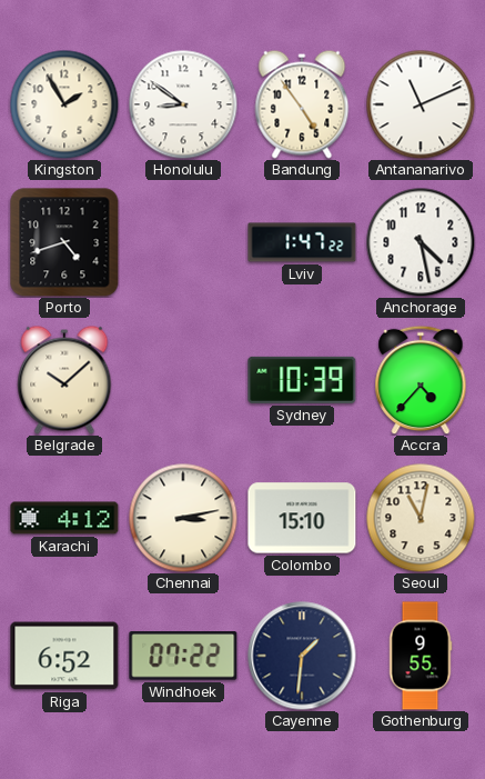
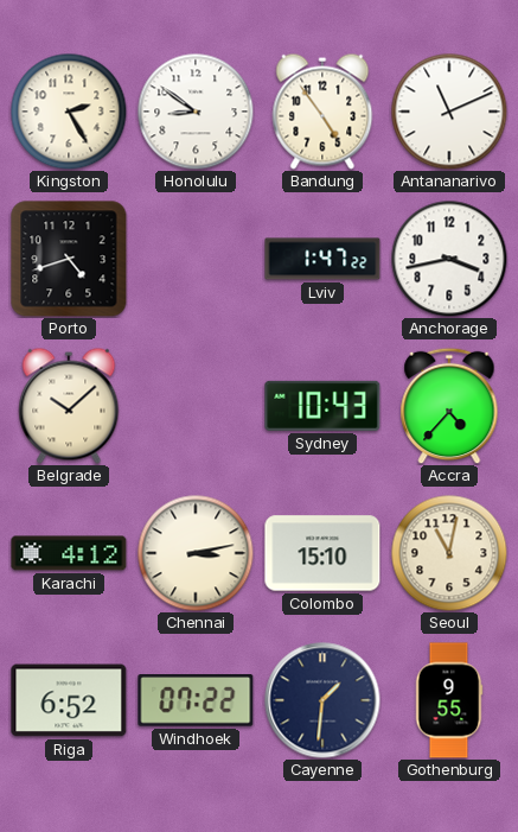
Kingston: 1:55 -> 2:25 (69, 112)
Anchorage: 4:28 -> 3:43 (449, 259)
Sydney: 10:39 -> 10:43 (322, 406)
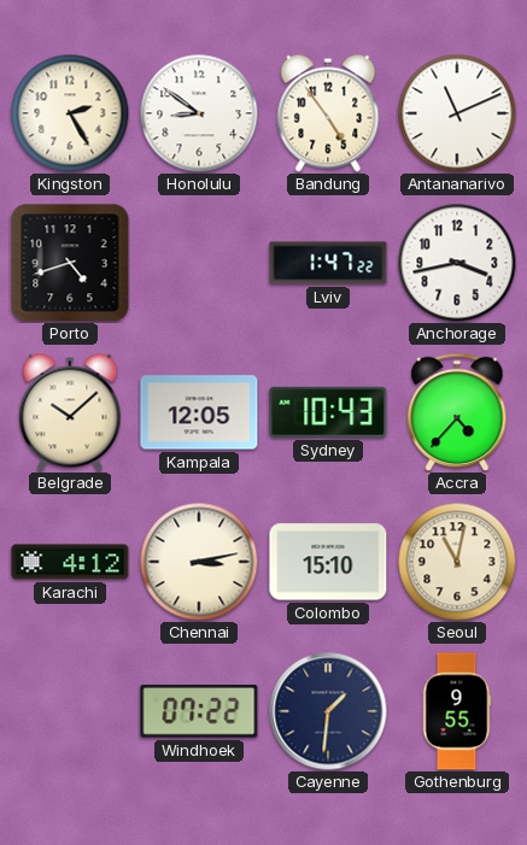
Kampala: none -> 12:05 (199, 412)
Riga: 6:52 -> none (69, 700)
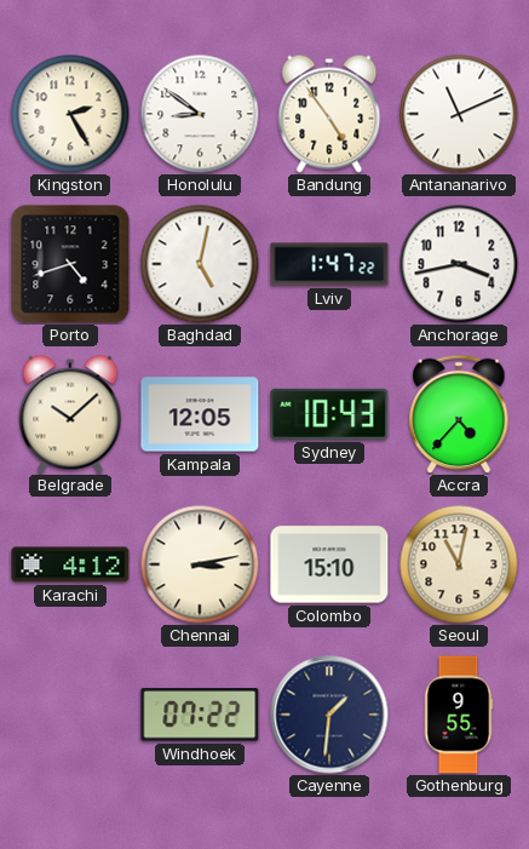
Baghdad: none -> 5:02 (200, 264)
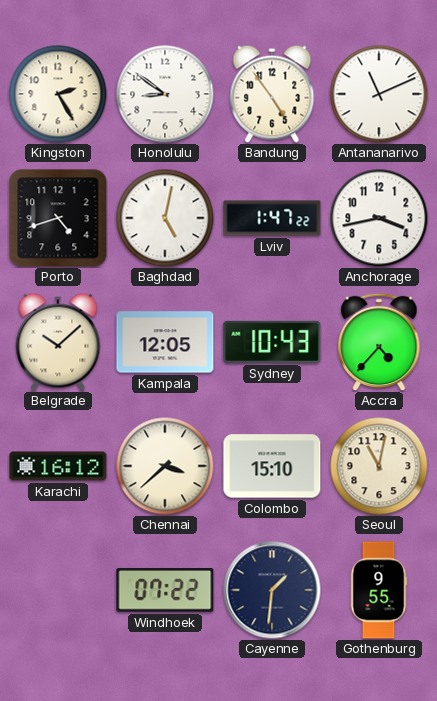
Karachi: 4:12 -> 16:12 (58, 466)
Chennai: 3:13 -> 3:38 (165, 466)
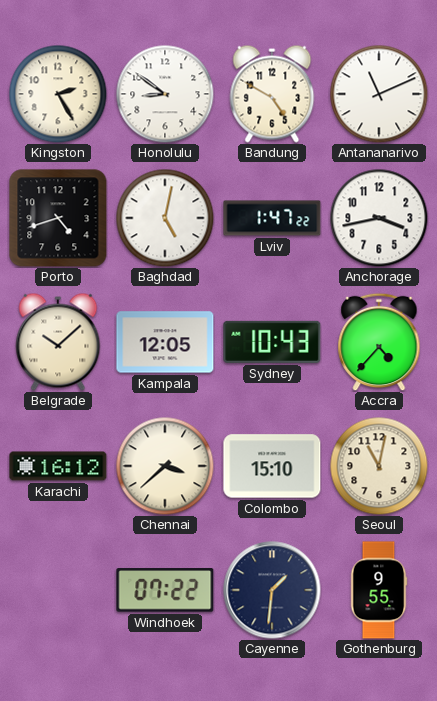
Bandung: 4:54 -> 4:50 (272, 94)
